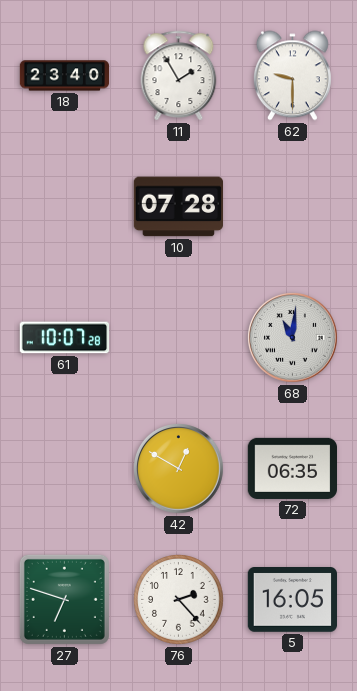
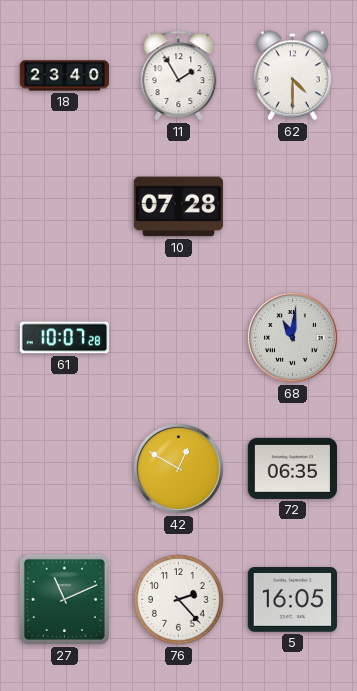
62: 9:30 -> 4:30 (292, 76)
27: 6:48 -> 11:11 (64, 599)
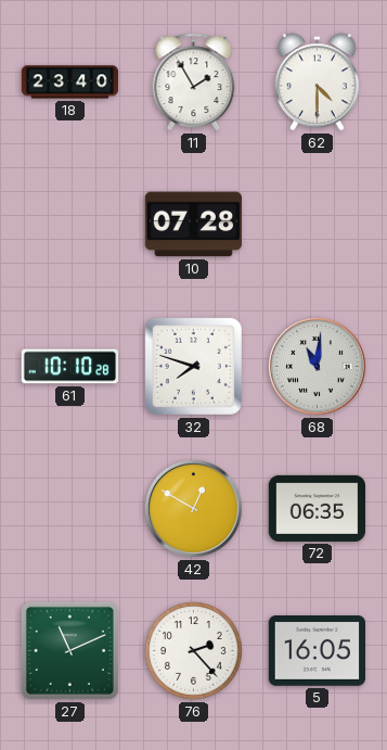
61: 10:07 -> 10:10 (70, 367)
32: none -> 7:48 (193, 366)
